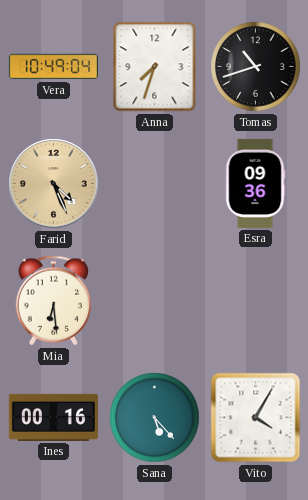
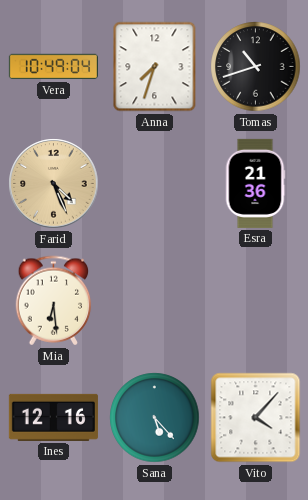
Esra: 09:36 -> 21:36 (255, 183)
Ines: 00:16 -> 12:16 (53, 417)
Vito: 4:05 -> 4:07 (256, 418)
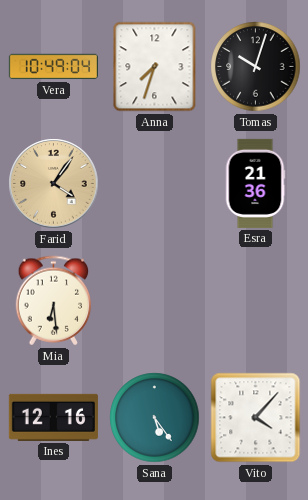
Tomas: 10:42 -> 10:03 (256, 67)
Farid: 4:26 -> 4:06 (54, 184)
Sana: 5:23 -> 5:24 (155, 418)
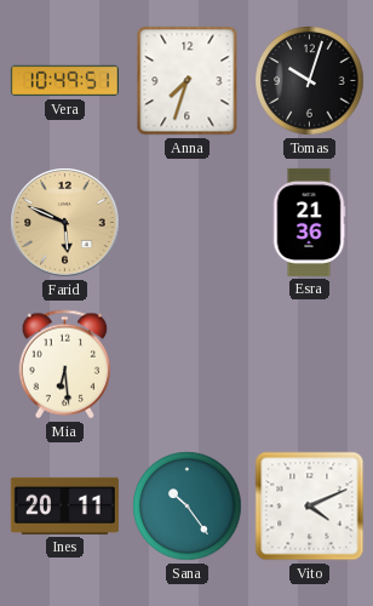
Vera: 10:49:04 -> 10:49:51 (64, 81)
Farid: 4:06 -> 5:49 (65, 223)
Ines: 12:16 -> 20:11 (64, 505)
Sana: 5:24 -> 10:24 (188, 507)
Vito: 4:07 -> 4:11 (310, 507)
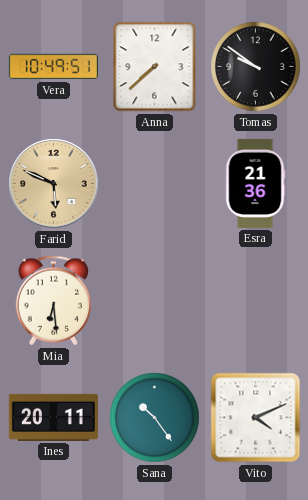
Anna: 7:33 -> 7:38 (155, 67)
Tomas: 10:03 -> 9:51 (256, 67)
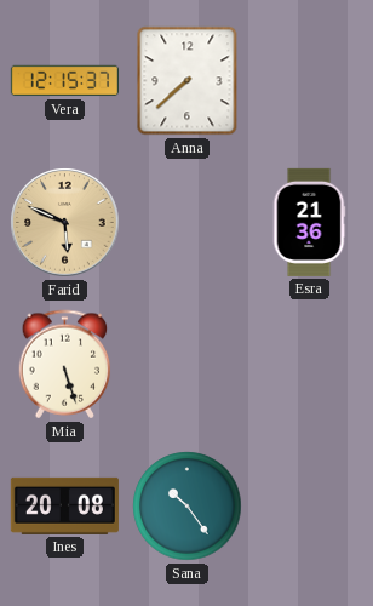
Vera: 10:49 -> 12:15 (64, 81)
Tomas: 9:51 -> none (256, 67)
Mia: 6:29 -> 5:27 (65, 365)
Ines: 20:11 -> 20:08 (64, 505)
Vito: 4:11 -> none (256, 418)
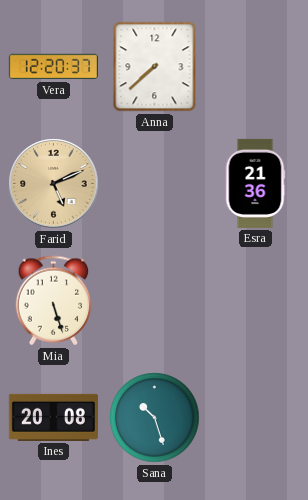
Vera: 12:15 -> 12:20 (53, 67)
Farid: 5:49 -> 5:11 (54, 184)
Sana: 10:24 -> 10:27 (155, 418)
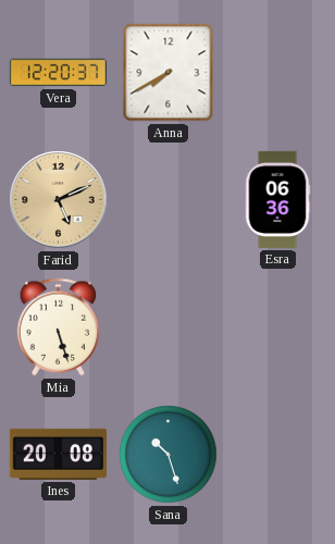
Anna: 7:38 -> 7:40 (169, 73)
Esra: 21:36 -> 06:36 (277, 199)
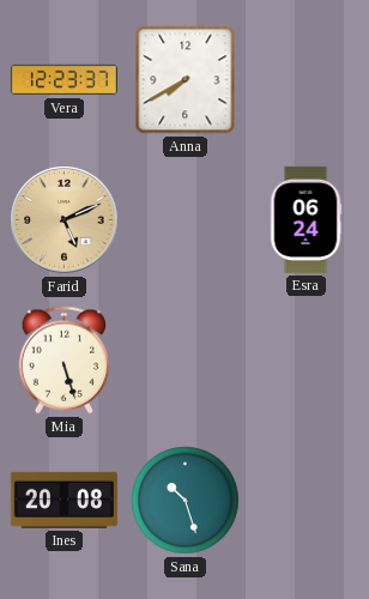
Vera: 12:20 -> 12:23 (63, 80)
Esra: 06:36 -> 06:24 (306, 219)
